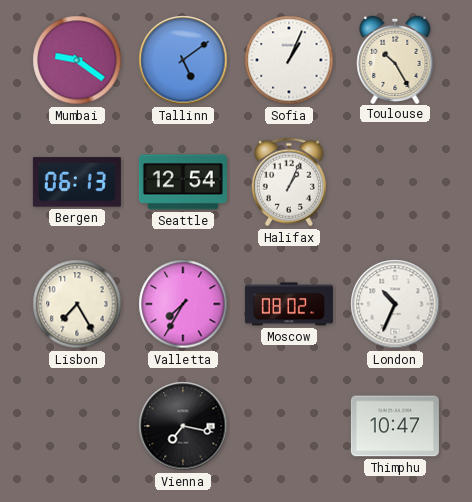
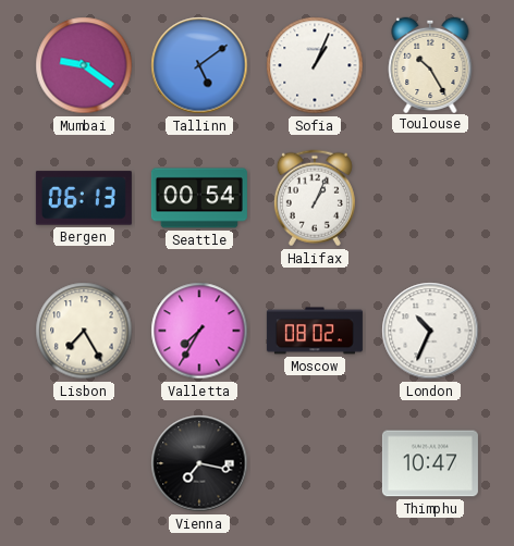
Seattle: 12:54 -> 00:54 (199, 198)
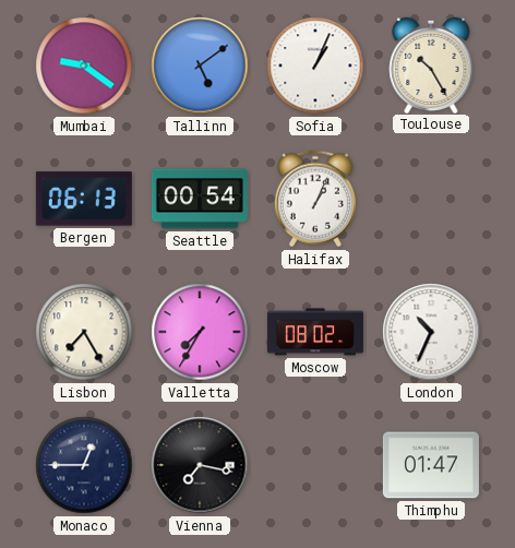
Monaco: none -> 12:45 (84, 465)
Thimphu: 10:47 -> 01:47 (431, 465)
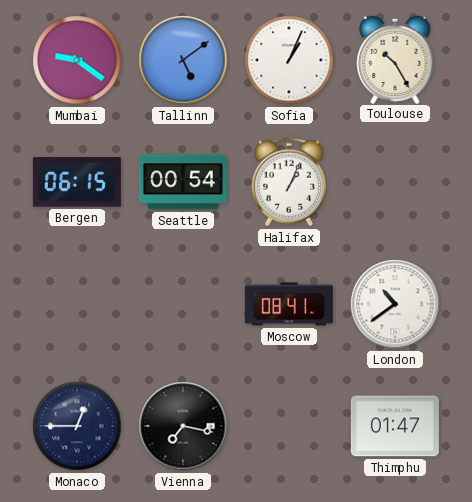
Bergen: 06:13 -> 06:15 (77, 182)
Lisbon: 7:25 -> none (84, 332)
Valletta: 7:35 -> none (200, 332)
Moscow: 08:02 -> 08:41 (289, 304)
London: 10:34 -> 10:39 (395, 304)
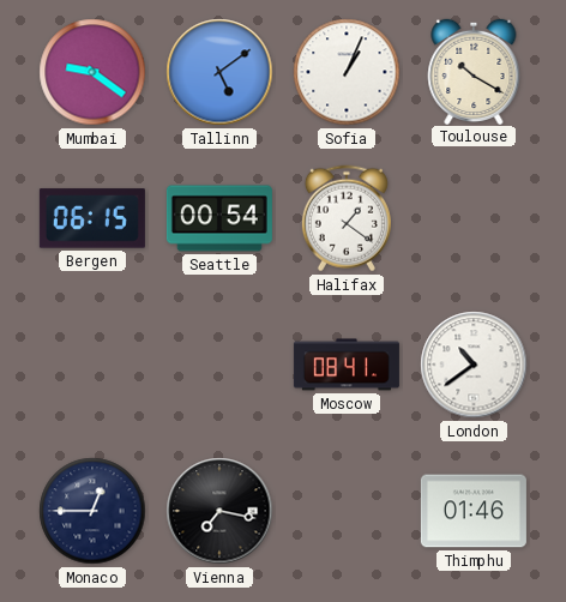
Toulouse: 10:25 -> 10:20 (474, 71)
Halifax: 1:04 -> 1:21 (347, 218)
Thimphu: 01:47 -> 01:46 (474, 511)
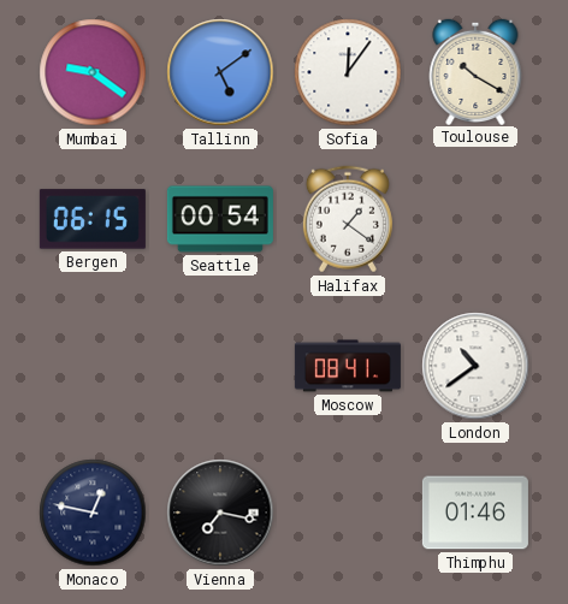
Sofia: 1:04 -> 12:06 (348, 72)
Monaco: 12:45 -> 12:47 (93, 513)
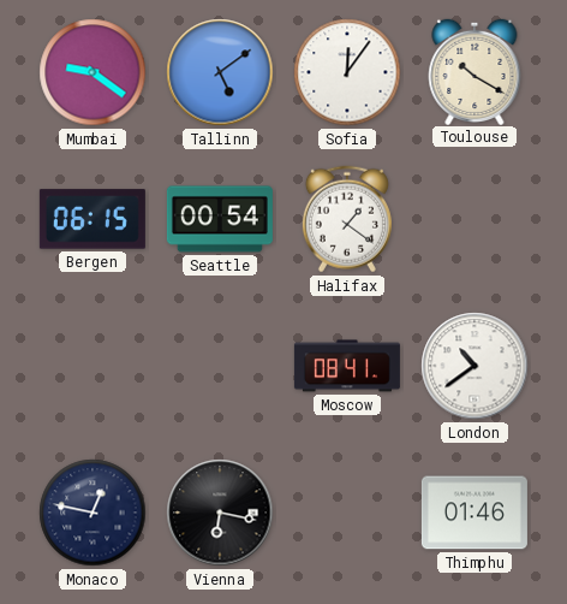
Vienna: 7:17 -> 6:17 (220, 513)
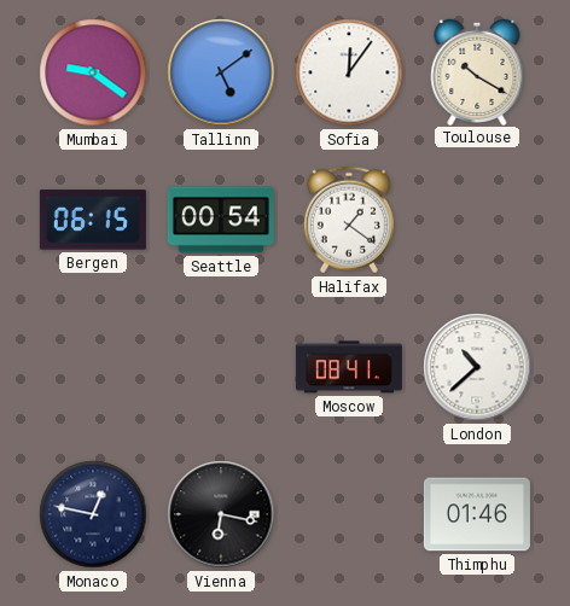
London: 10:39 -> 10:38 (477, 367)
